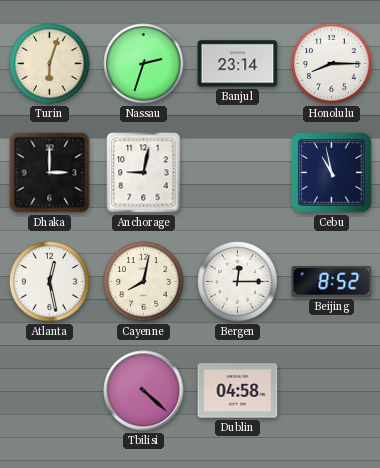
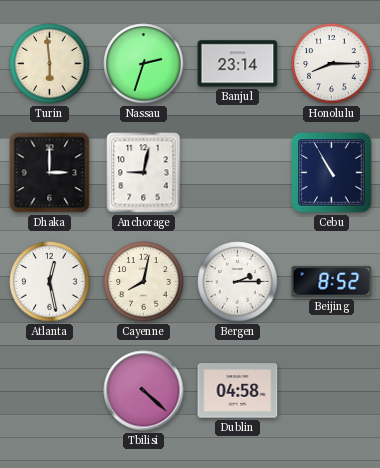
Turin: 6:03 -> 5:59 (50, 64)
Cebu: 10:58 -> 10:55 (332, 173)
Bergen: 12:15 -> 2:15 (238, 282)
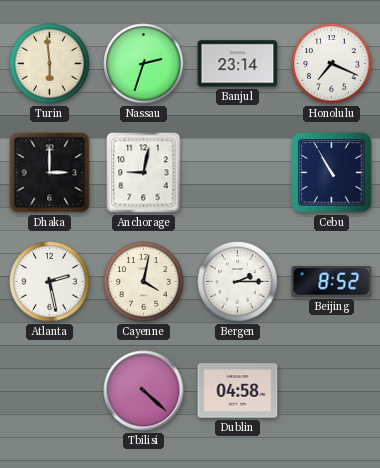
Honolulu: 8:15 -> 7:19 (332, 64)
Atlanta: 12:28 -> 2:28 (50, 282)
Cayenne: 8:02 -> 4:02 (144, 282)
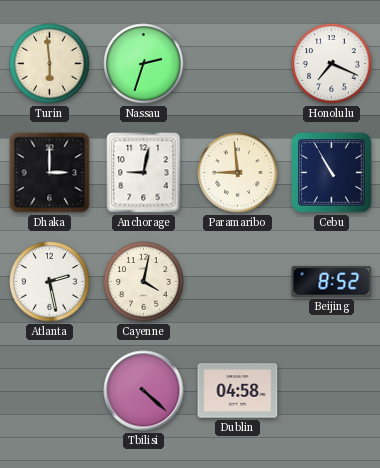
Banjul: 23:14 -> none (238, 64)
Paramaribo: none -> 8:59 (238, 173)
Bergen: 2:15 -> none (238, 282)
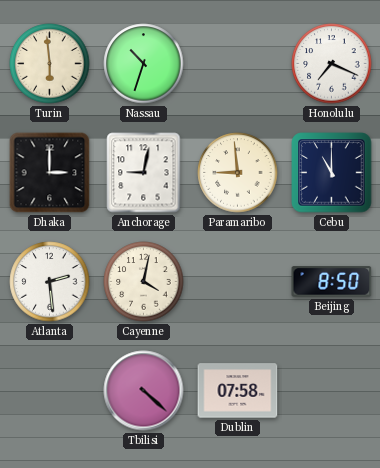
Nassau: 2:33 -> 10:33 (144, 64)
Cebu: 10:55 -> 11:00 (332, 173)
Atlanta: 2:28 -> 2:29 (50, 282)
Beijing: 8:52 -> 8:50 (332, 282)
Dublin: 04:58 -> 07:58 (238, 391)
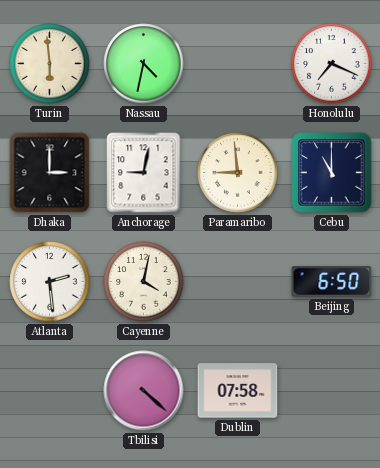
Nassau: 10:33 -> 4:32 (144, 64)
Beijing: 8:50 -> 6:50 (332, 282)
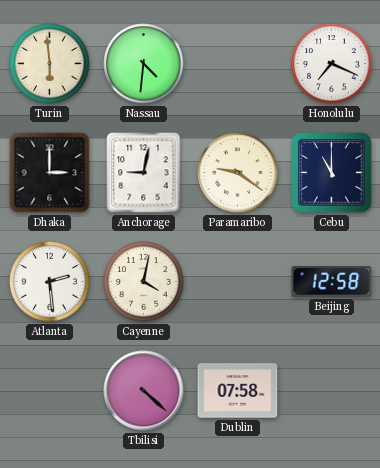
Nassau: 4:32 -> 4:31 (144, 64)
Paramaribo: 8:59 -> 9:21 (238, 173)
Beijing: 6:50 -> 12:58 (332, 282)
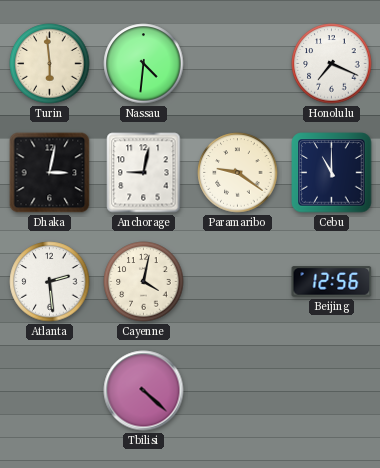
Dhaka: 3:00 -> 3:02 (50, 173)
Beijing: 12:58 -> 12:56 (332, 282)
Dublin: 07:58 -> none (238, 391)
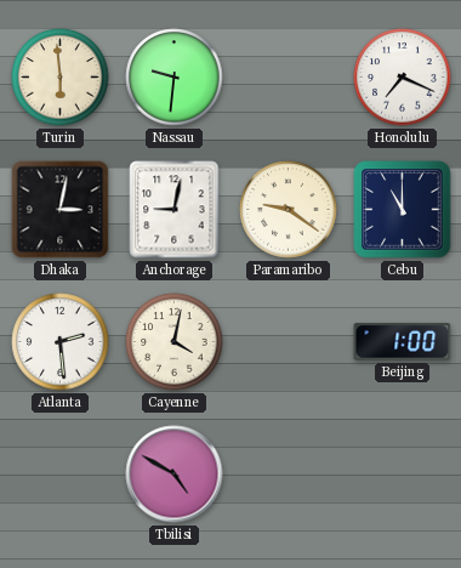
Nassau: 4:31 -> 9:31 (175, 78)
Beijing: 12:56 -> 1:00 (403, 342)
Tbilisi: 4:22 -> 4:50 (175, 475)
